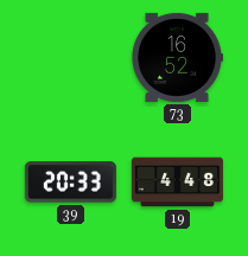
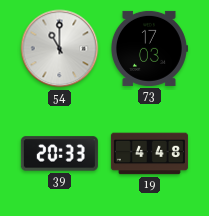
54: none -> 11:00 (60, 49)
73: 16:52 -> 17:03 (149, 48)
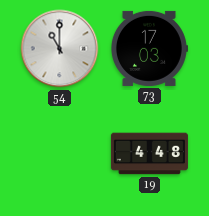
39: 20:33 -> none (59, 154)
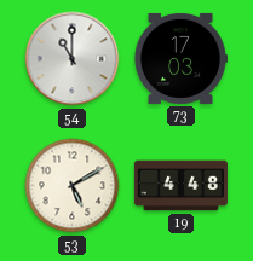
53: none -> 5:10 (73, 186)
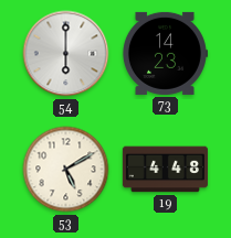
54: 11:00 -> 6:00 (66, 54)
73: 17:03 -> 14:23 (165, 53)
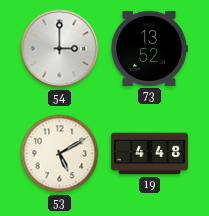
54: 6:00 -> 3:00 (60, 49)
73: 14:23 -> 13:52 (149, 48)
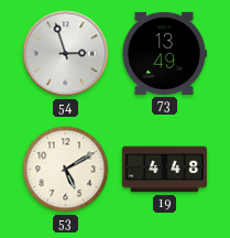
54: 3:00 -> 2:57 (66, 54)
73: 13:52 -> 13:49 (164, 53)
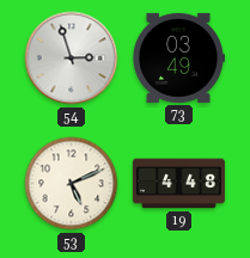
73: 13:49 -> 03:49 (178, 57)
53: 5:10 -> 5:11 (72, 184)
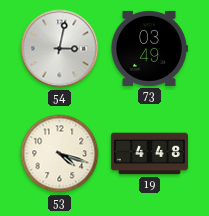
54: 2:57 -> 3:02 (60, 49)
53: 5:11 -> 4:18 (60, 154)
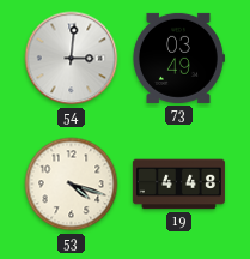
54: 3:02 -> 3:01 (72, 59)
